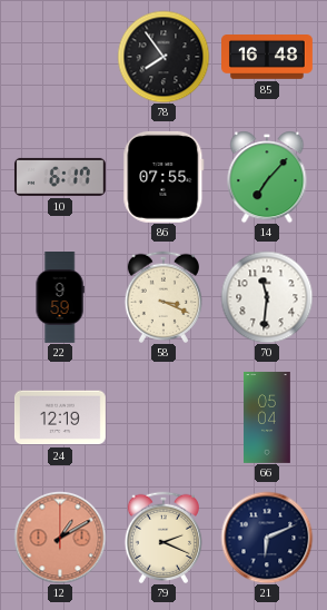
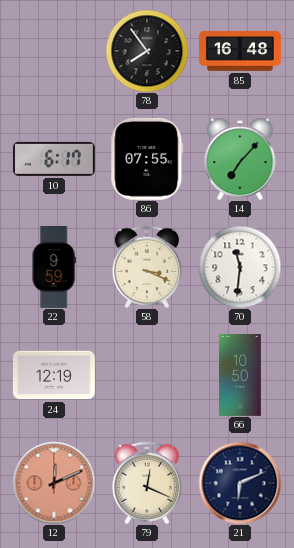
66: 05:04 -> 10:50 (241, 376)
12: 1:10 -> 12:11 (54, 483)
79: 2:19 -> 12:19 (146, 483)
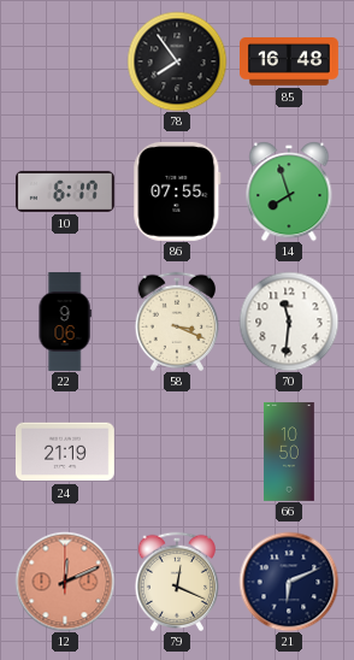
14: 7:07 -> 7:57 (289, 191)
22: 9:59 -> 9:06 (65, 323)
24: 12:19 -> 21:19 (65, 452)
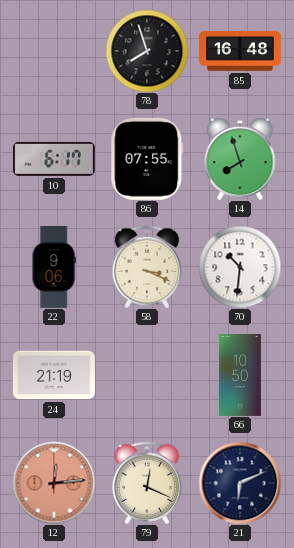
78: 7:54 -> 7:57 (147, 51)
70: 11:31 -> 10:31 (240, 267)
12: 12:11 -> 12:14 (54, 483)
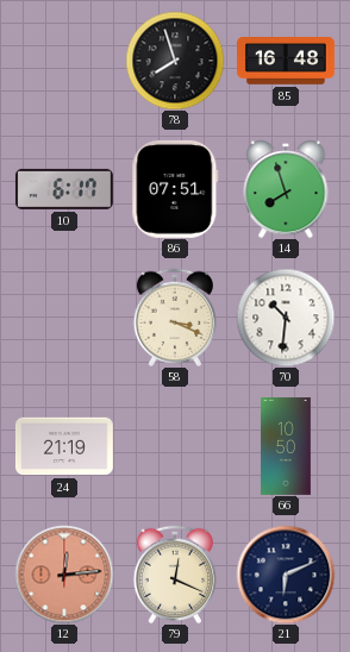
86: 07:55 -> 07:51 (175, 189)
22: 9:06 -> none (54, 268)
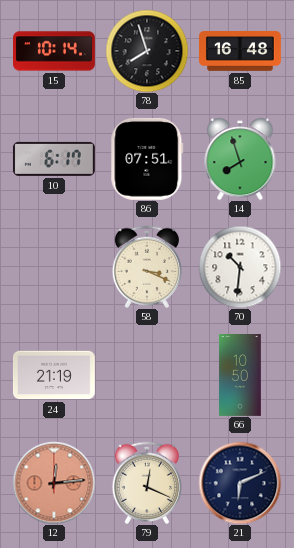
15: none -> 10:14 (55, 51)
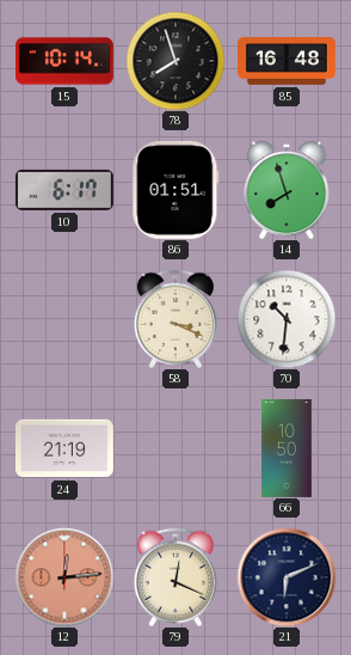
86: 07:51 -> 01:51 (176, 190)
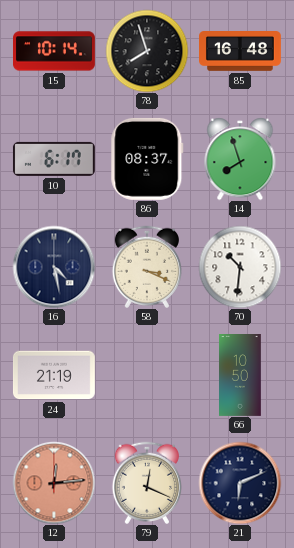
86: 01:51 -> 08:37 (147, 159)
16: none -> 4:28 (54, 267)
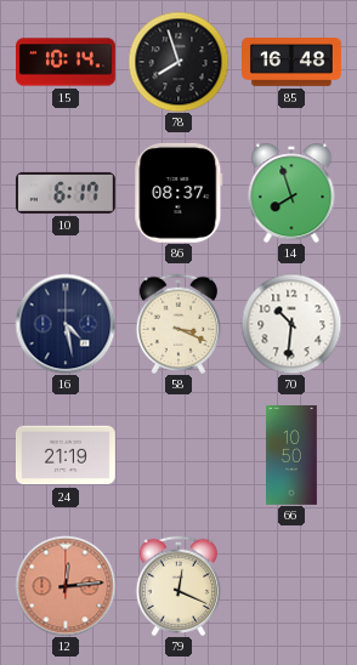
21: 6:11 -> none (240, 483)
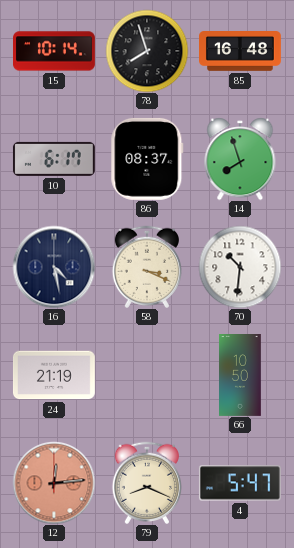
79: 12:19 -> 8:19 (146, 483)
4: none -> 5:47 (240, 483)
